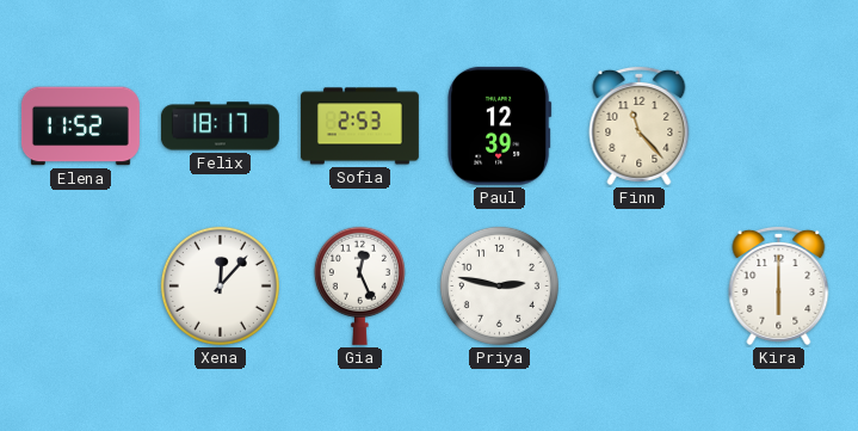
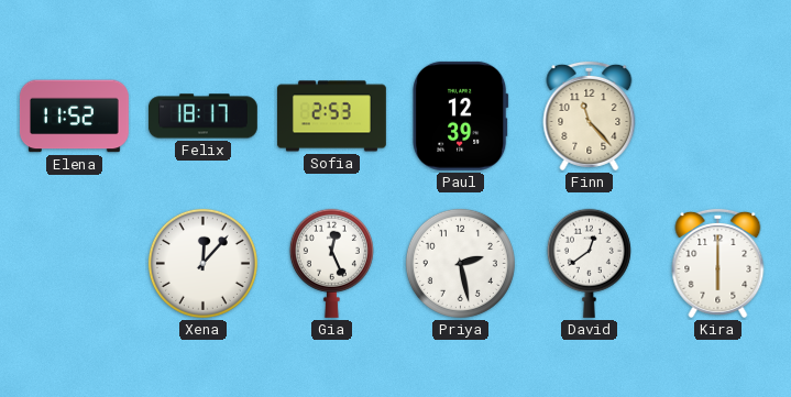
Priya: 2:47 -> 2:28 (460, 263)
David: none -> 12:39 (589, 263)
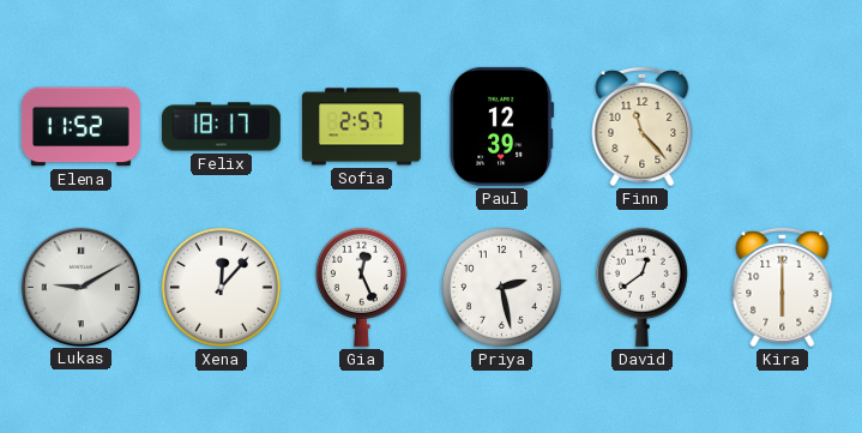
Sofia: 2:53 -> 2:57 (361, 127)
Lukas: none -> 9:10 (80, 287)
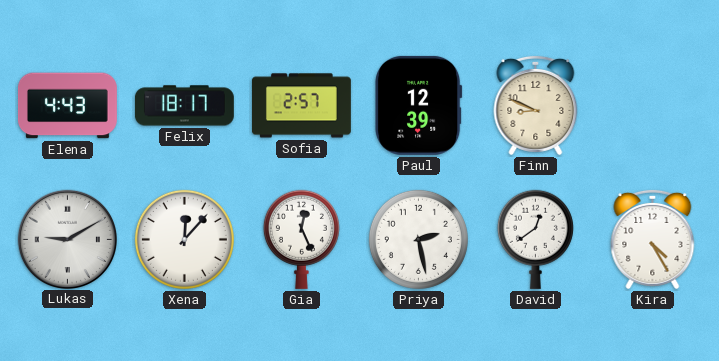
Elena: 11:52 -> 4:43 (67, 106)
Finn: 11:23 -> 8:49 (536, 105)
Kira: 6:00 -> 4:25 (653, 239)
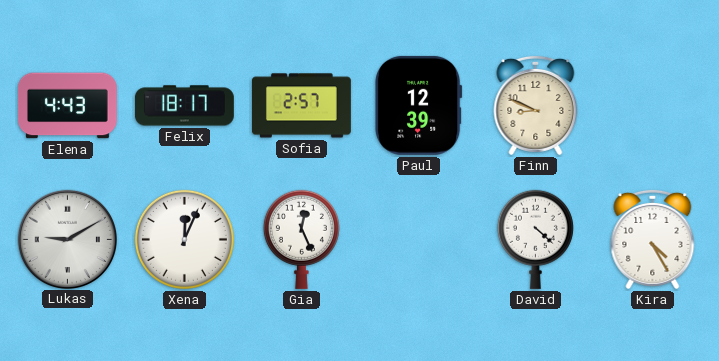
Xena: 12:07 -> 12:04 (184, 239)
Priya: 2:28 -> none (418, 239)
David: 12:39 -> 4:22 (535, 239)
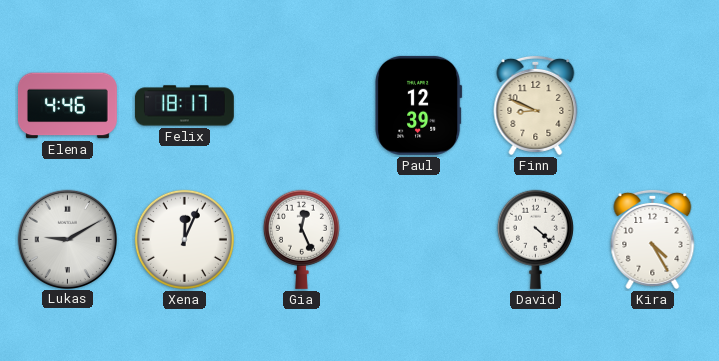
Elena: 4:43 -> 4:46 (67, 106)
Sofia: 2:57 -> none (301, 106)
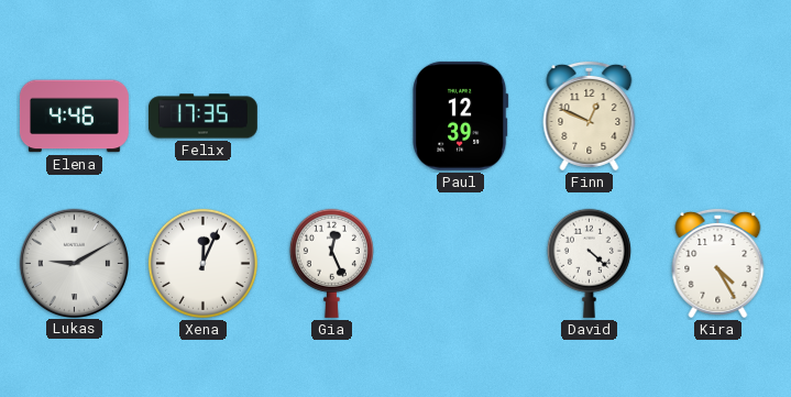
Felix: 18:17 -> 17:35 (202, 117)
Finn: 8:49 -> 12:49 (590, 115)
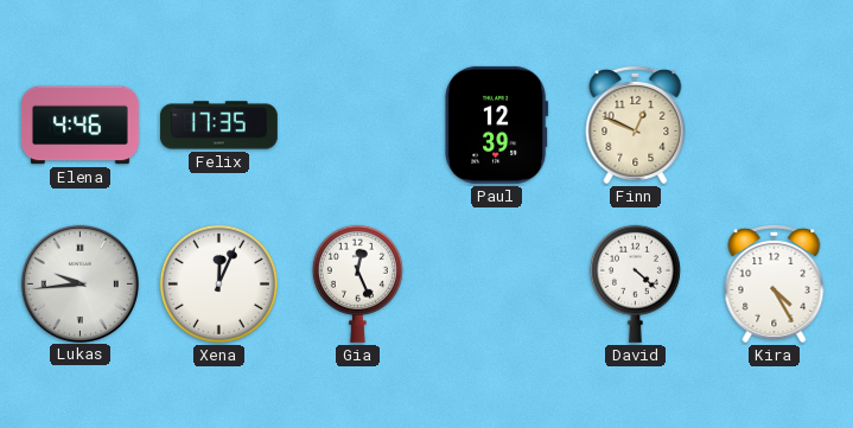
Lukas: 9:10 -> 9:44 (79, 283)
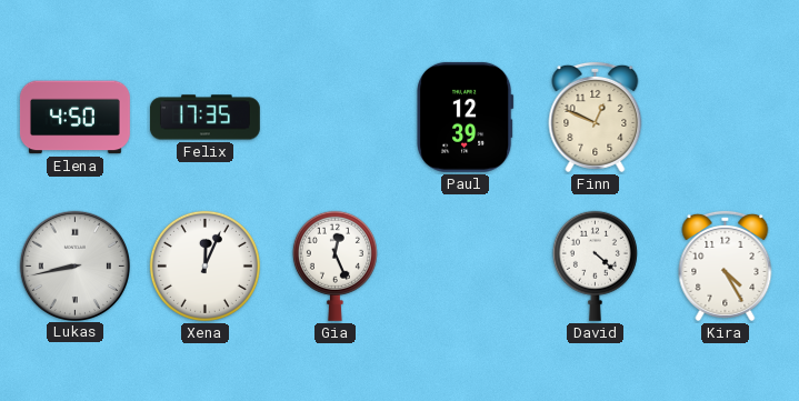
Elena: 4:46 -> 4:50 (74, 118)
Lukas: 9:44 -> 8:43 (74, 265)
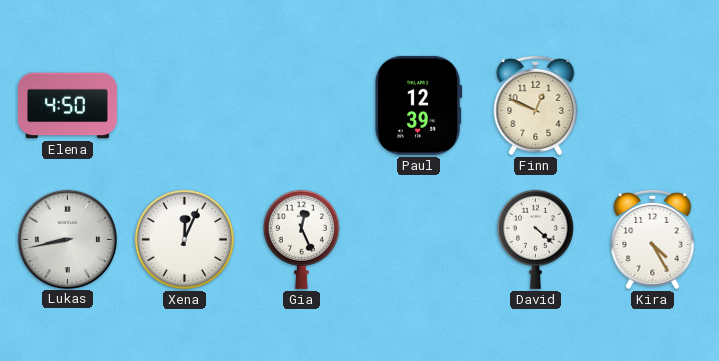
Felix: 17:35 -> none (204, 118)
